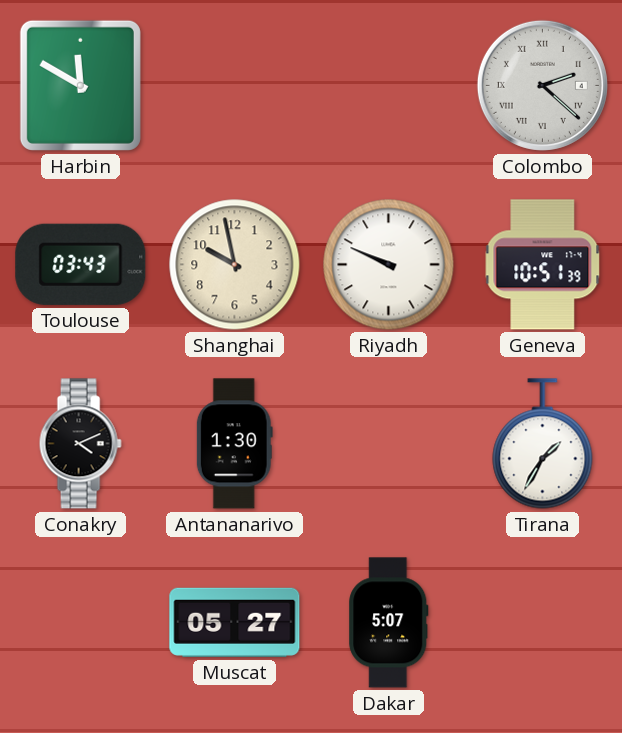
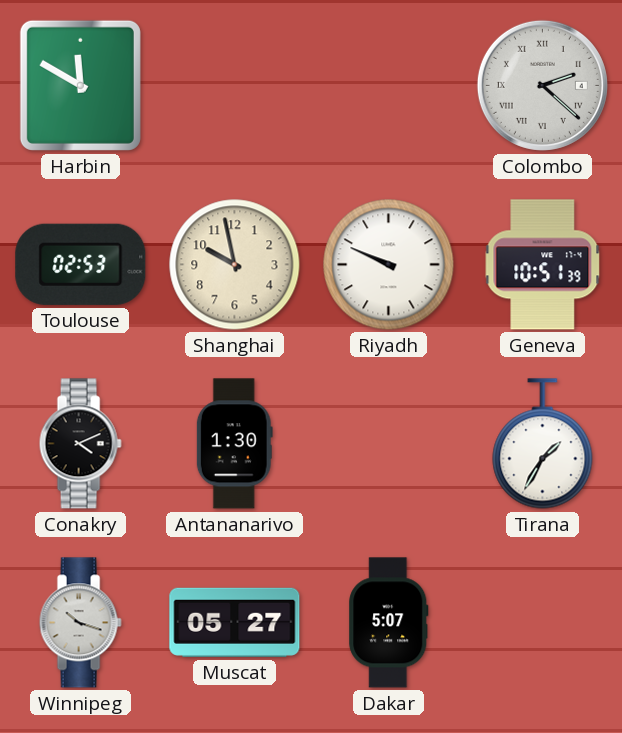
Toulouse: 03:43 -> 02:53 (81, 264)
Winnipeg: none -> 10:18 (80, 623)
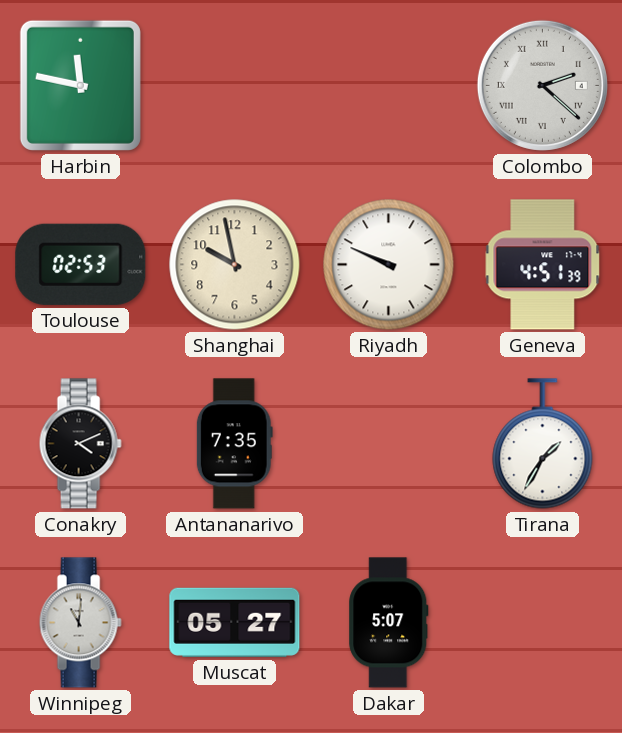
Harbin: 11:50 -> 11:47 (80, 85)
Geneva: 10:51 -> 4:51 (543, 265)
Antananarivo: 1:30 -> 7:35 (234, 444)
Winnipeg: 10:18 -> 11:01 (80, 623)
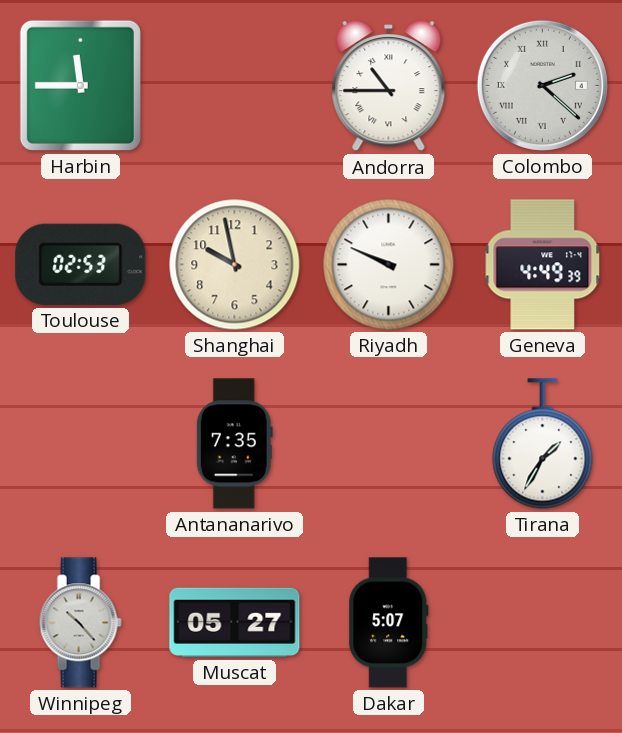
Harbin: 11:47 -> 11:45 (80, 85)
Andorra: none -> 10:45 (389, 86)
Geneva: 4:51 -> 4:49 (543, 265)
Conakry: 4:11 -> none (80, 444)
Winnipeg: 11:01 -> 10:23 (80, 623)
